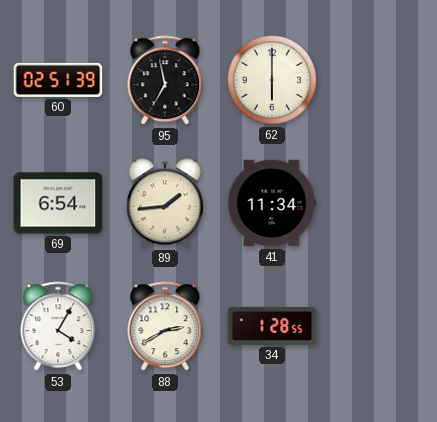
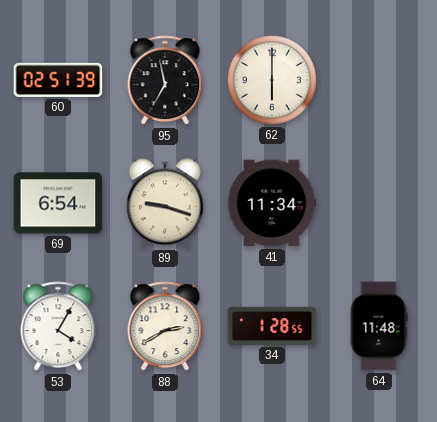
89: 1:44 -> 9:18 (165, 203)
64: none -> 11:48 (379, 326)
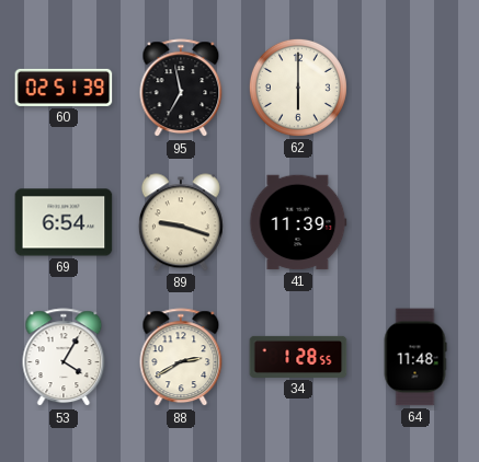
41: 11:34 -> 11:39 (298, 222)
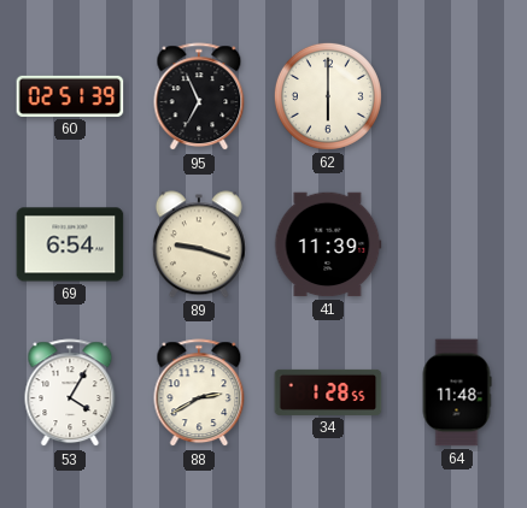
95: 6:58 -> 6:56 (199, 98)
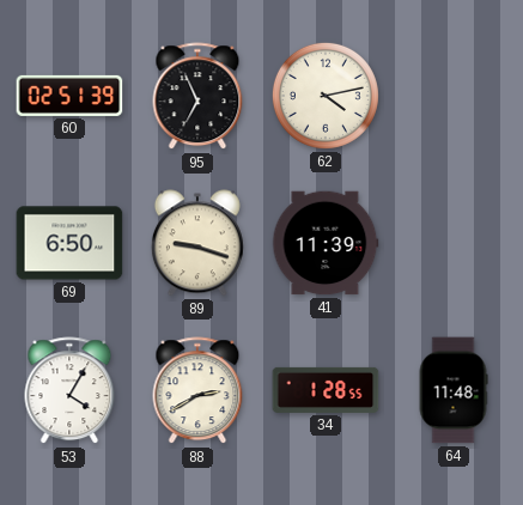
62: 6:00 -> 4:13 (326, 96)
69: 6:54 -> 6:50 (69, 243)
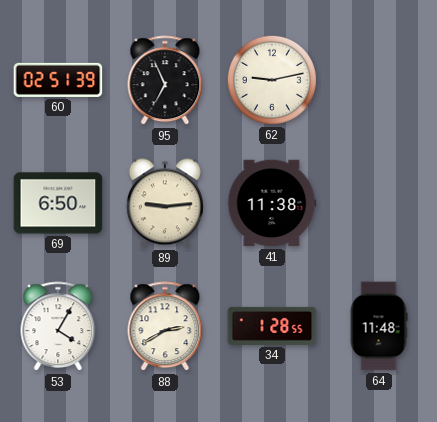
62: 4:13 -> 9:13 (272, 80)
89: 9:18 -> 9:14 (165, 203)
41: 11:39 -> 11:38 (272, 203)
